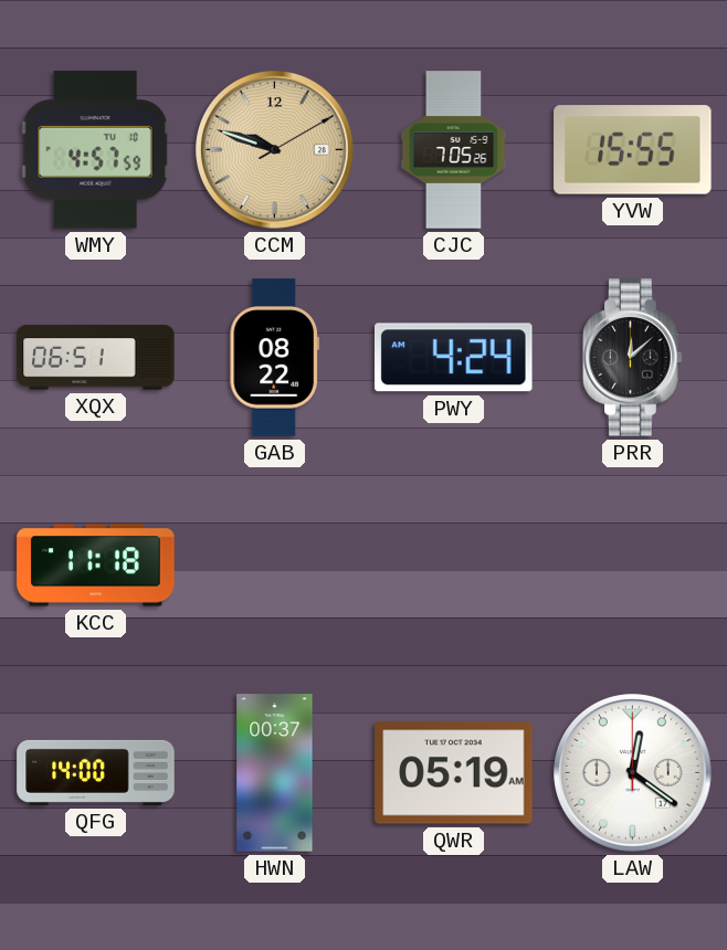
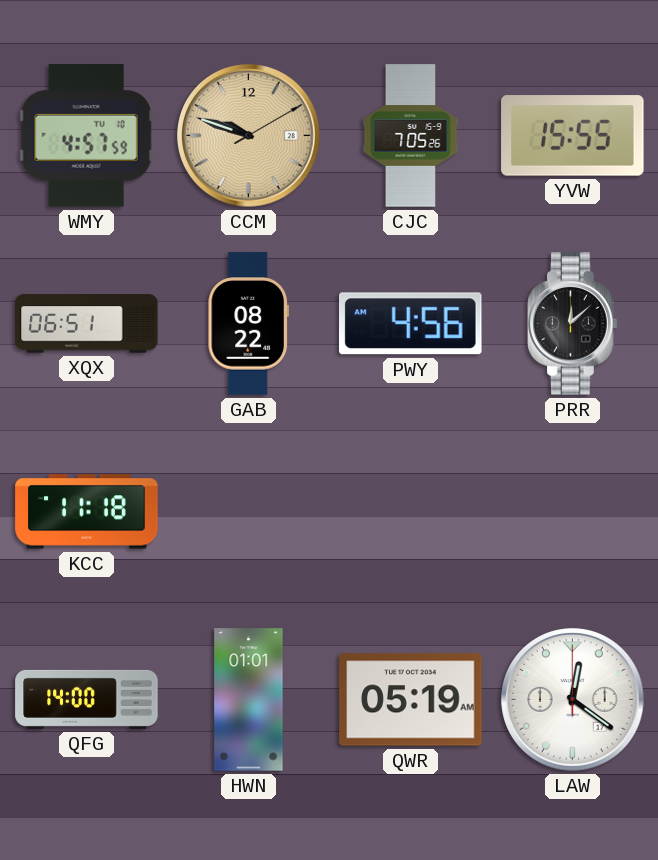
PWY: 4:24 -> 4:56 (411, 324)
HWN: 00:37 -> 01:01 (249, 700)
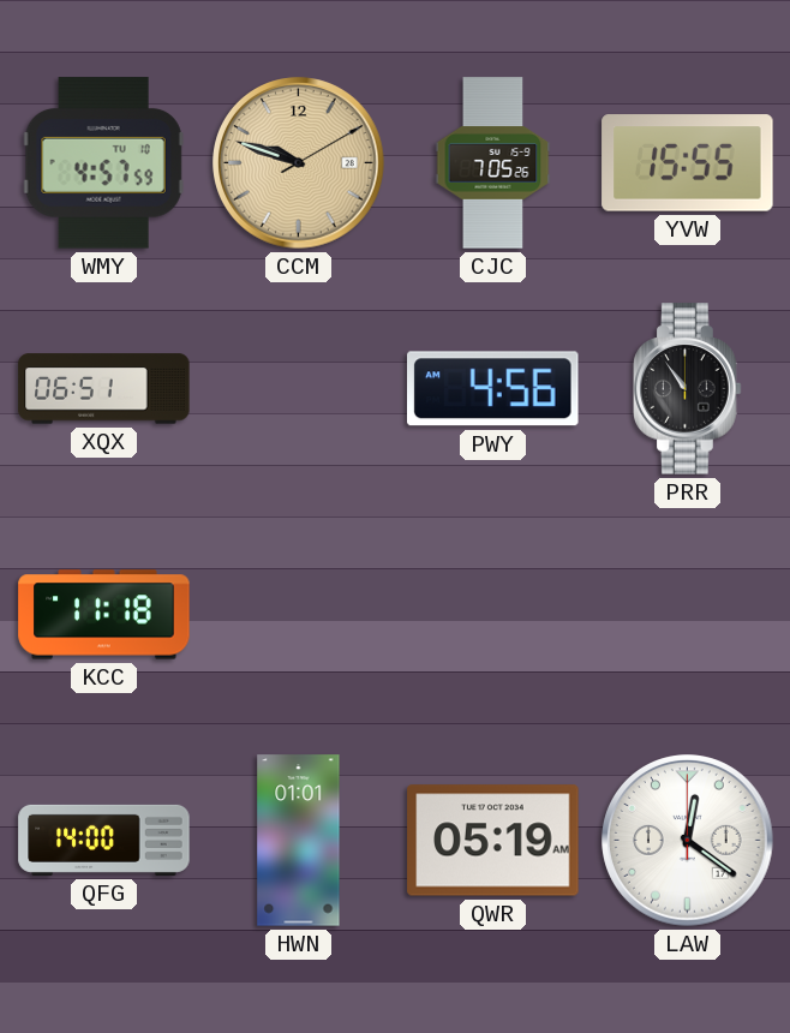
GAB: 08:22 -> none (248, 324)
PRR: 12:08 -> 10:54 (688, 389)
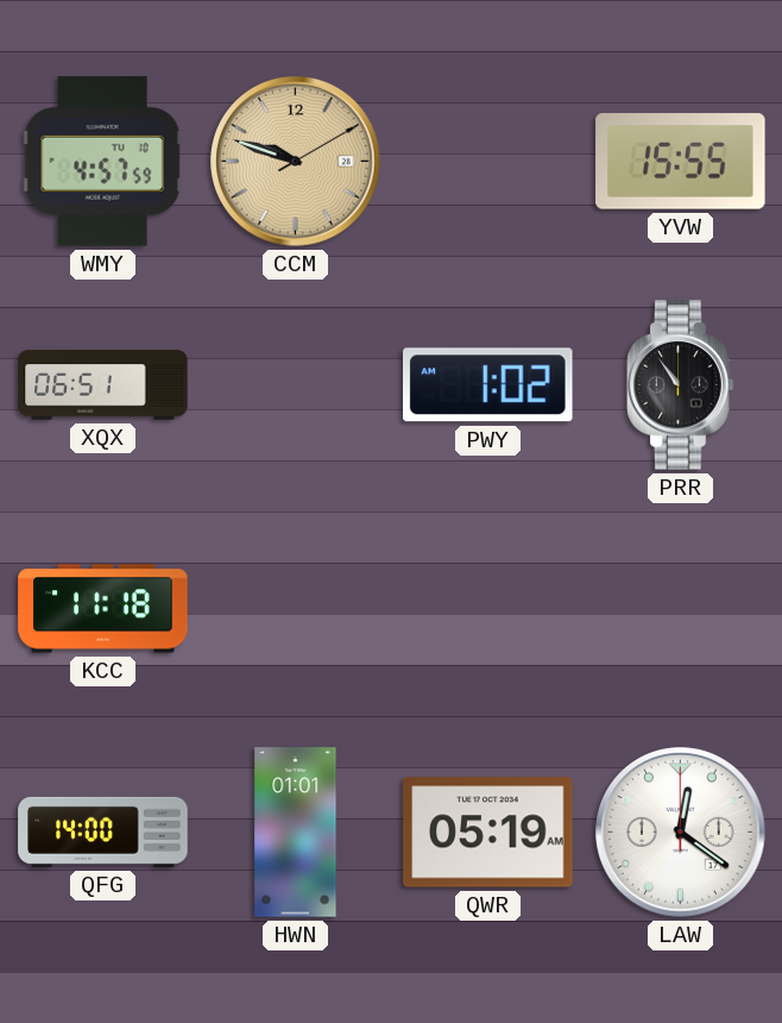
CJC: 7:05 -> none (493, 163)
PWY: 4:56 -> 1:02 (488, 385)
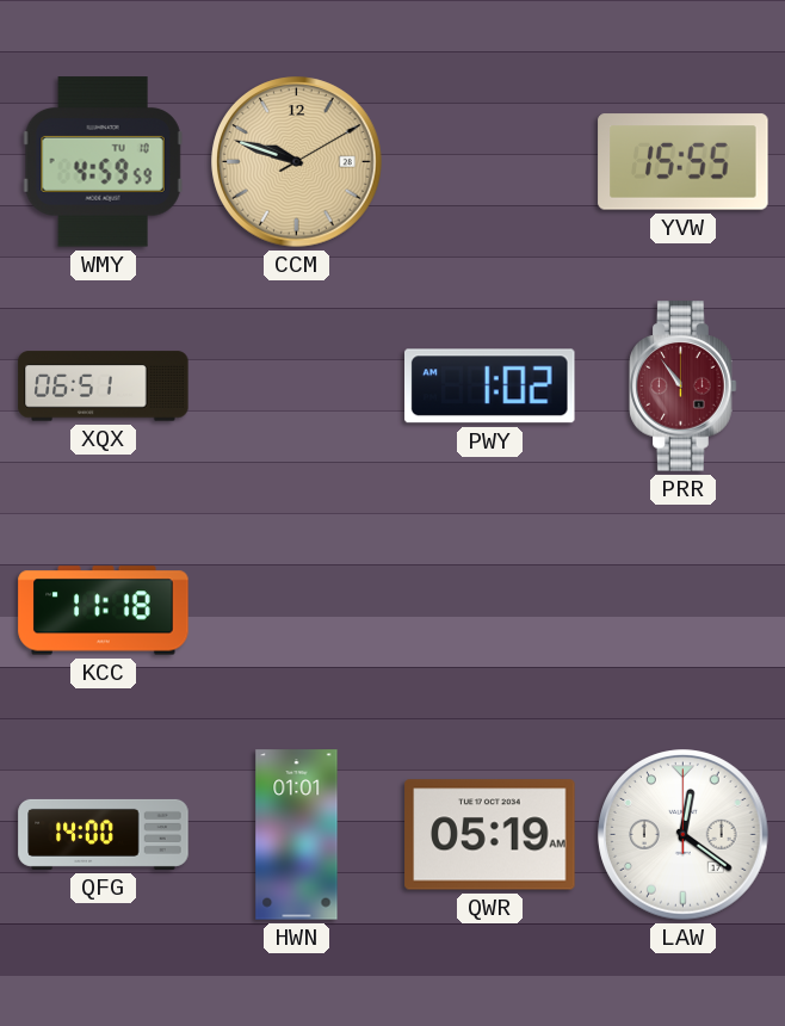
WMY: 4:57 -> 4:59 (103, 162)
PRR dial: black -> burgundy (684, 387)
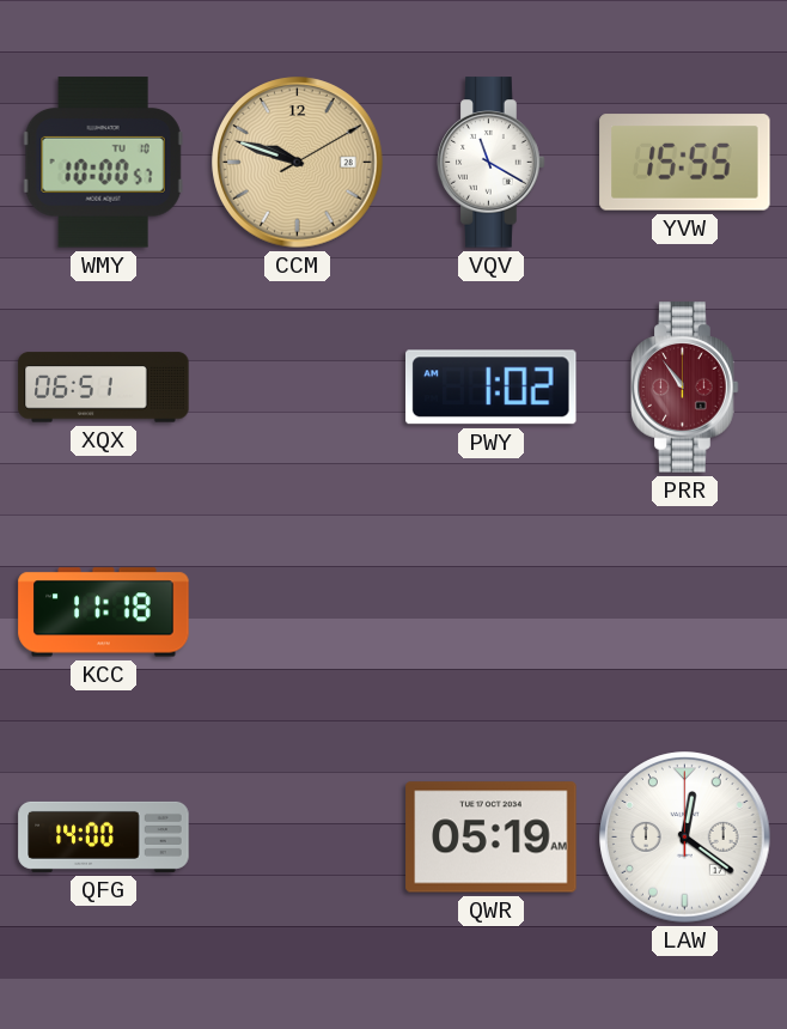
WMY: 4:59 -> 10:00 (103, 163)
VQV: none -> 11:20 (492, 163)
HWN: 01:01 -> none (297, 835)
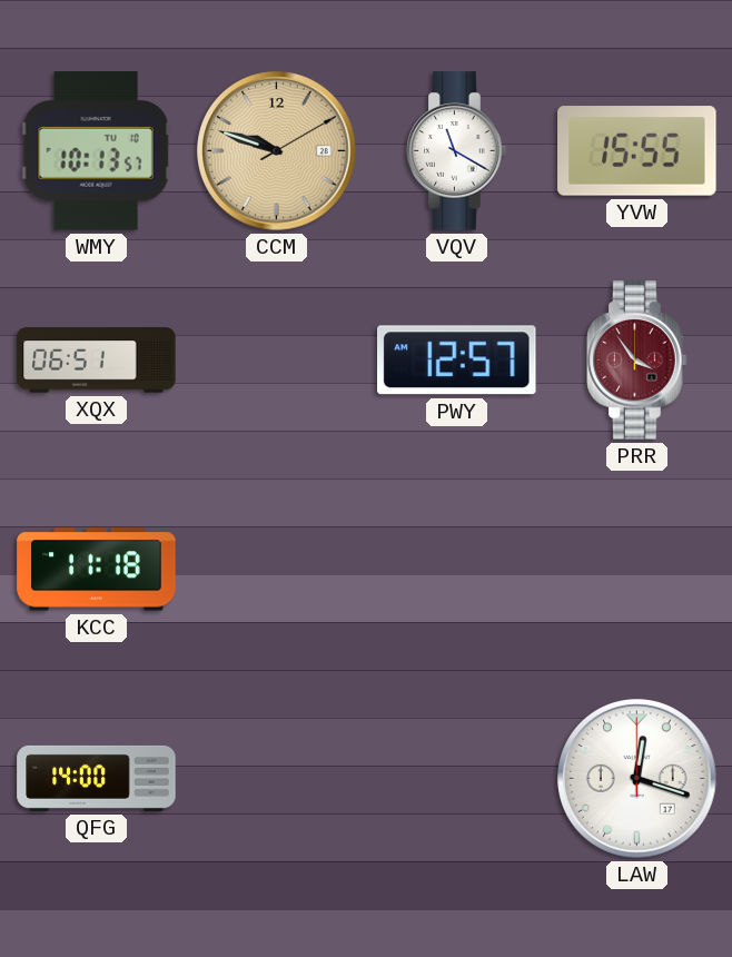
WMY: 10:00 -> 10:13 (96, 151)
PWY: 1:02 -> 12:57 (457, 361)
PRR: 10:54 -> 3:54 (637, 361)
QWR: 05:19 -> none (492, 838)
LAW: 12:21 -> 12:18 (637, 779)
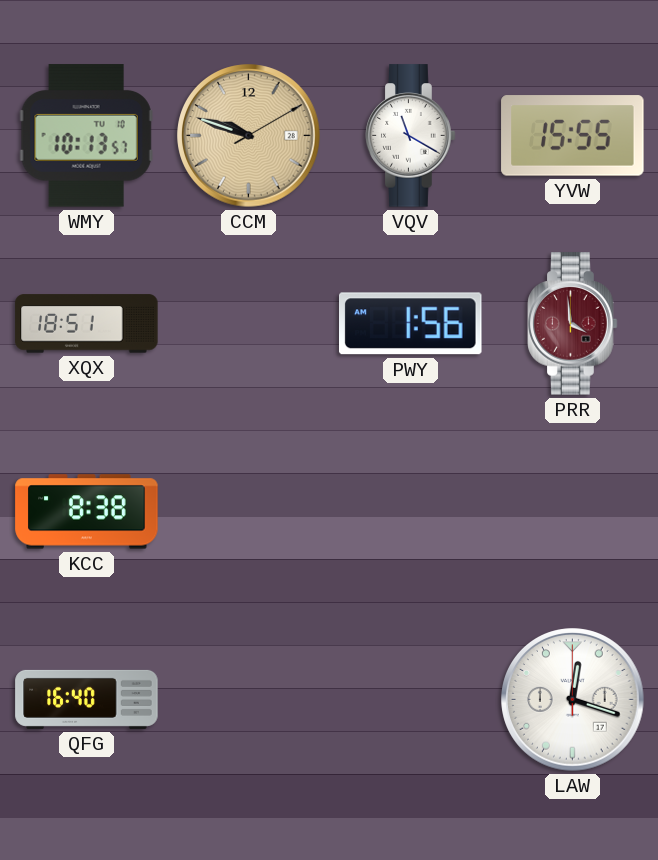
XQX: 06:51 -> 18:51 (87, 324)
PWY: 12:57 -> 1:56 (411, 324)
PRR: 3:54 -> 3:59 (573, 324)
KCC: 11:18 -> 8:38 (87, 512)
QFG: 14:00 -> 16:40 (87, 699)
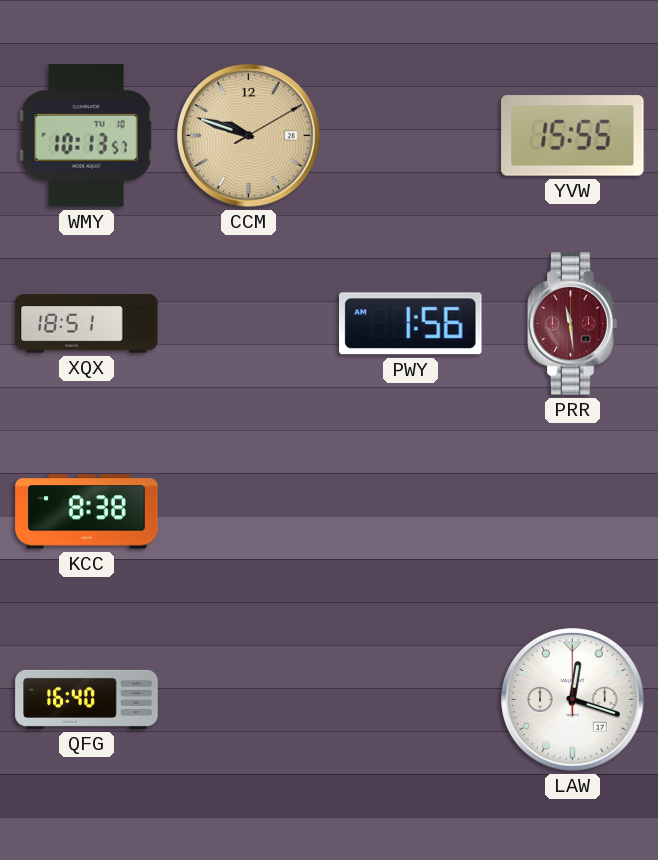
VQV: 11:20 -> none (411, 136)
PRR: 3:59 -> 11:29 (573, 324)
